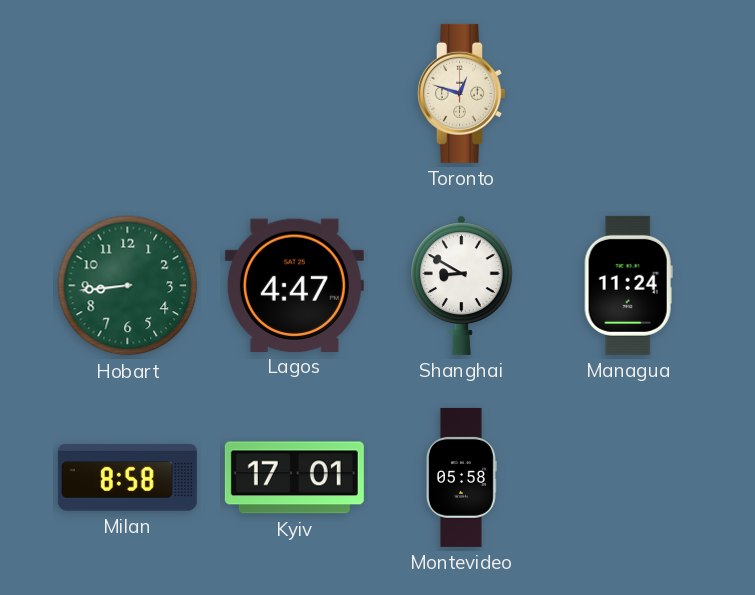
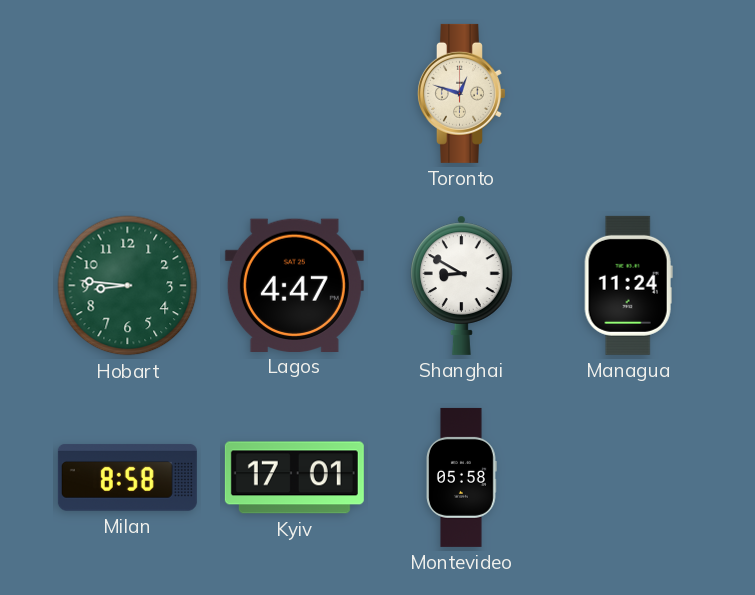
Hobart: 8:44 -> 8:46 (128, 286)
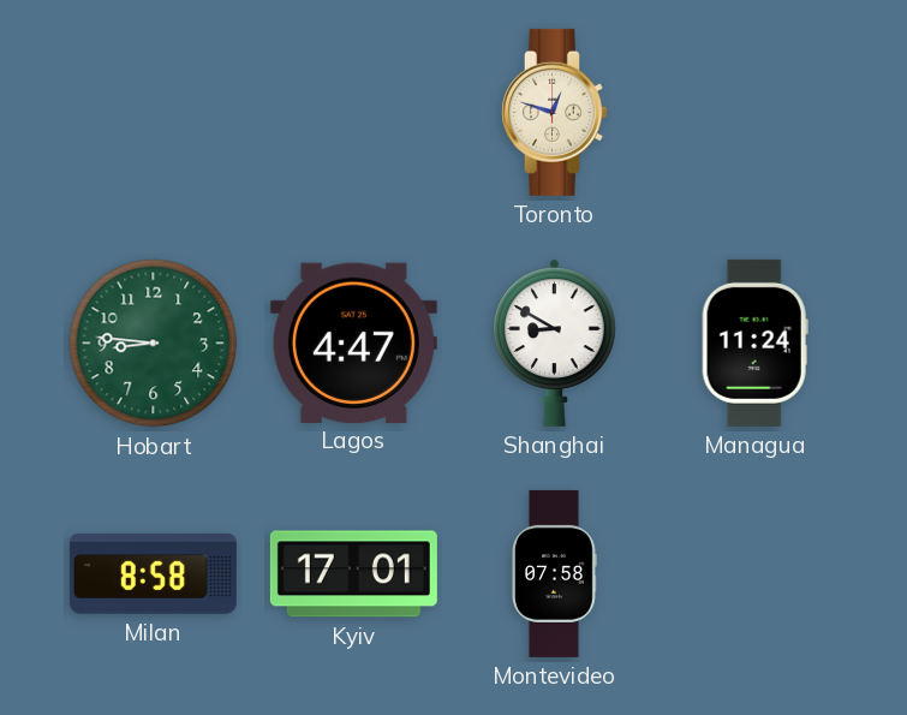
Montevideo: 05:58 -> 07:58 (555, 573)
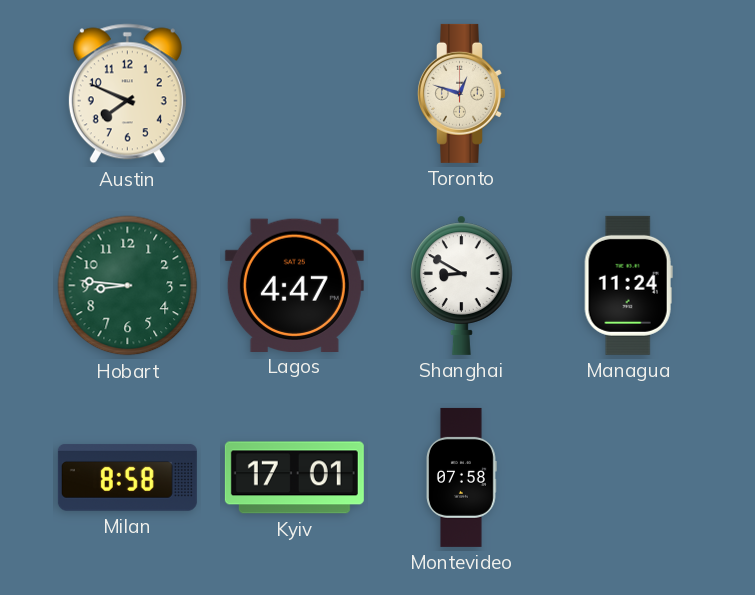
Austin: none -> 7:49 (127, 94)
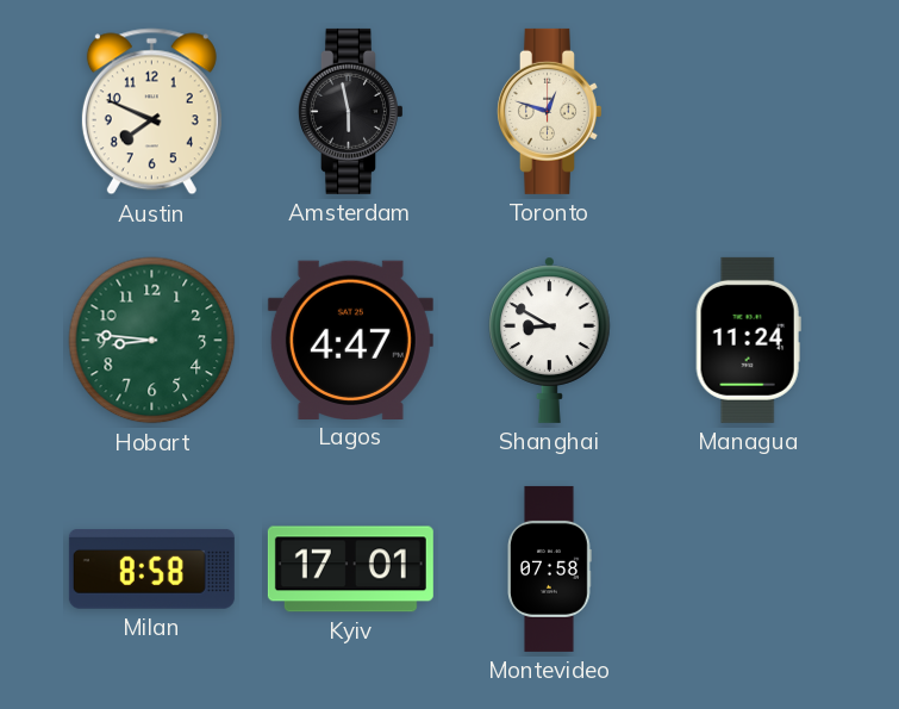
Amsterdam: none -> 5:58 (350, 111)
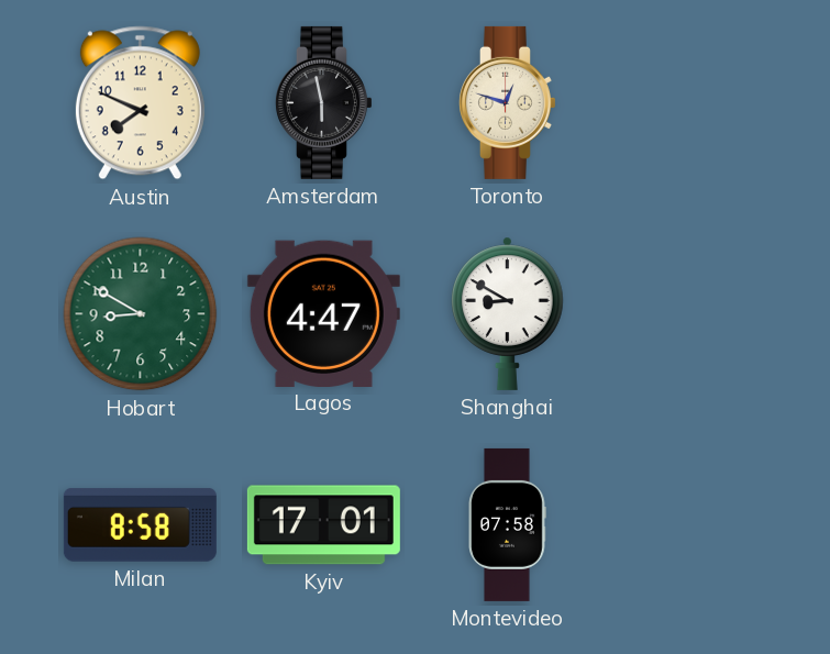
Hobart: 8:46 -> 8:50 (141, 314)
Managua: 11:24 -> none (748, 340)
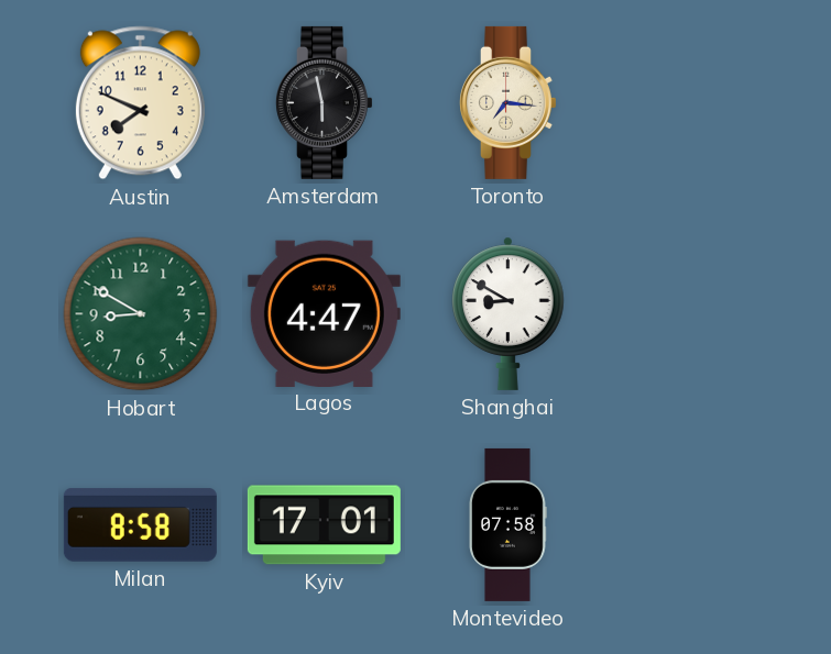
Toronto: 12:48 -> 7:16 (507, 102)
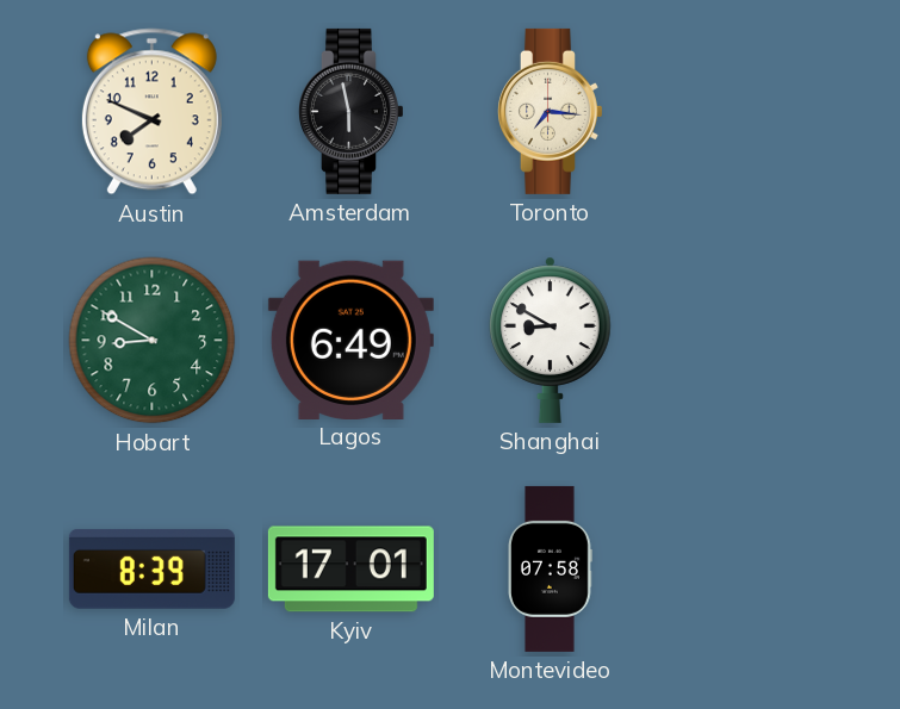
Lagos: 4:47 -> 6:49 (350, 340)
Milan: 8:58 -> 8:39 (151, 568)
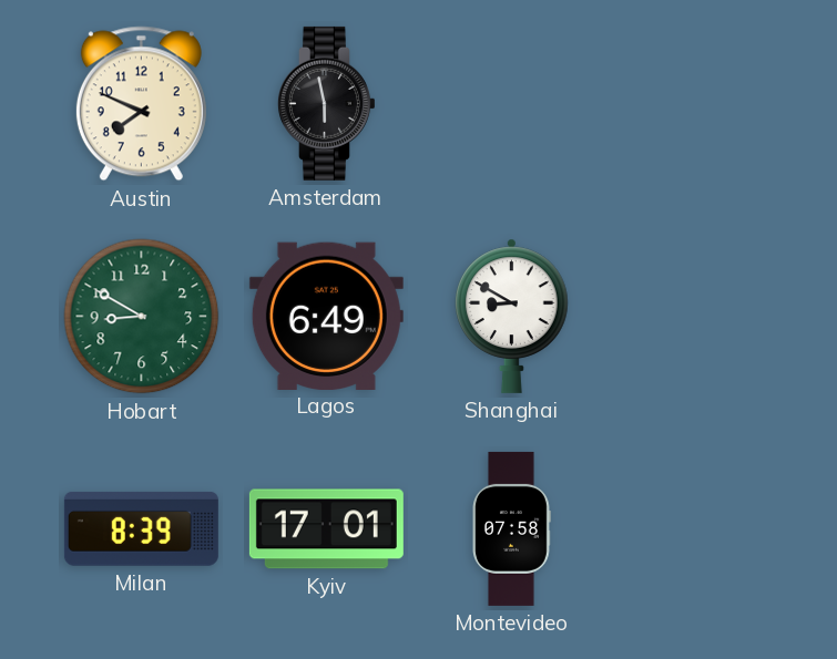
Toronto: 7:16 -> none (550, 111)
